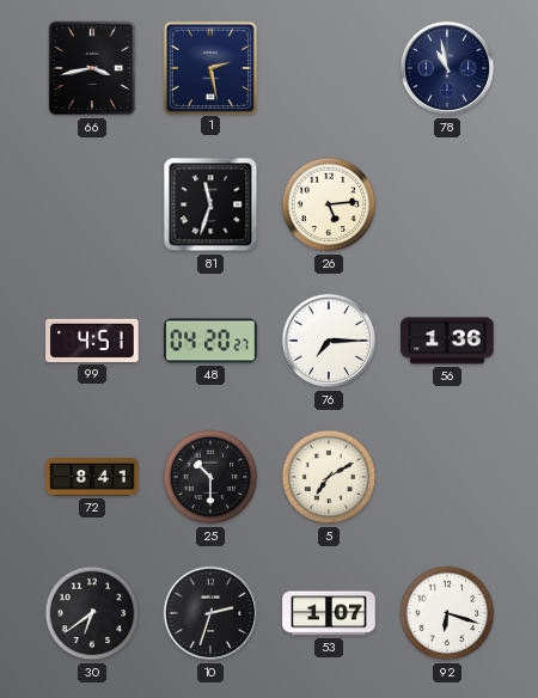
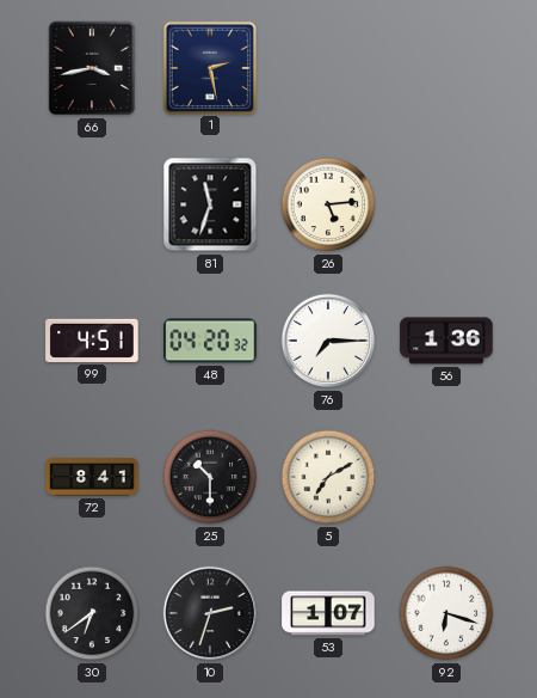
78: 10:58 -> none (447, 68)
48: 04:20:27 -> 04:20:32 (210, 341)
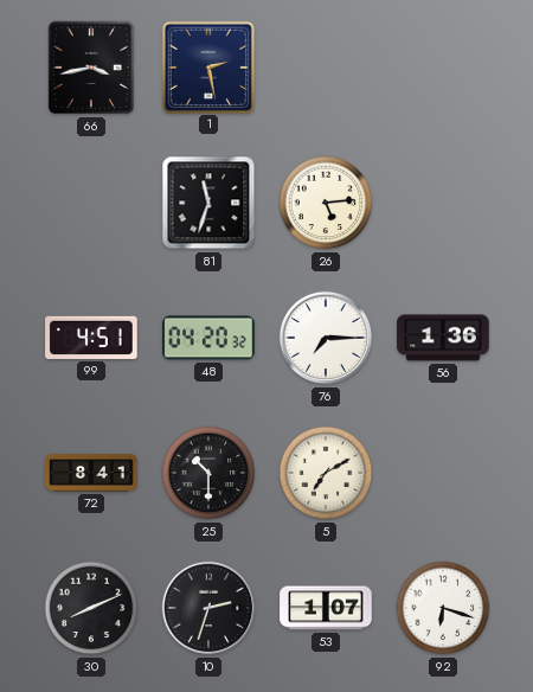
30: 6:39 -> 8:11 (91, 608)
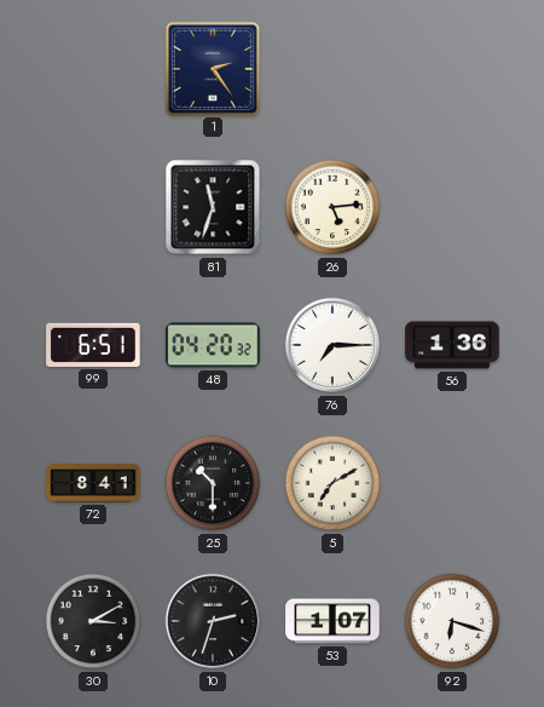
66: 3:43 -> none (91, 68)
1: 2:28 -> 2:24 (212, 68)
99: 4:51 -> 6:51 (93, 345)
30: 8:11 -> 3:10 (93, 621)
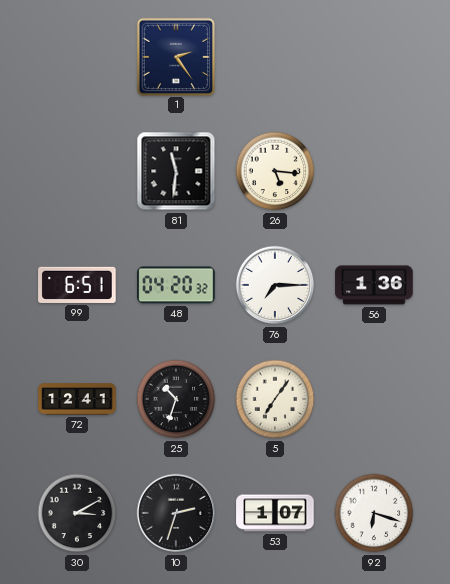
81: 11:33 -> 11:31 (176, 171)
26: 5:14 -> 5:16 (275, 171)
72: 8:41 -> 12:41 (77, 399)
25: 10:30 -> 10:33 (176, 399)
5: 7:10 -> 7:06 (275, 399)
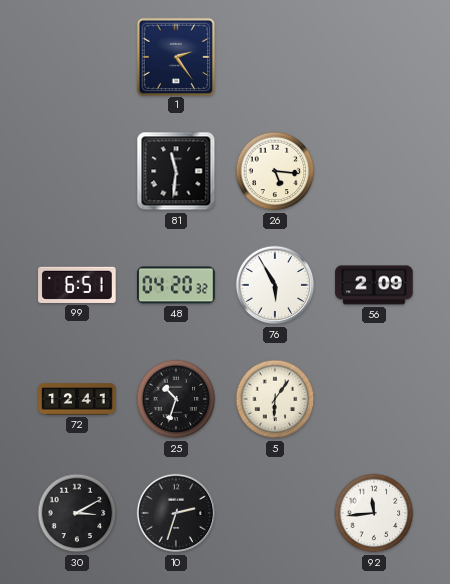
76: 7:15 -> 5:55 (275, 285)
56: 1:36 -> 2:09 (374, 285)
5: 7:06 -> 6:06 (275, 399)
53: 1:07 -> none (275, 513)
92: 6:18 -> 11:44 (374, 513)
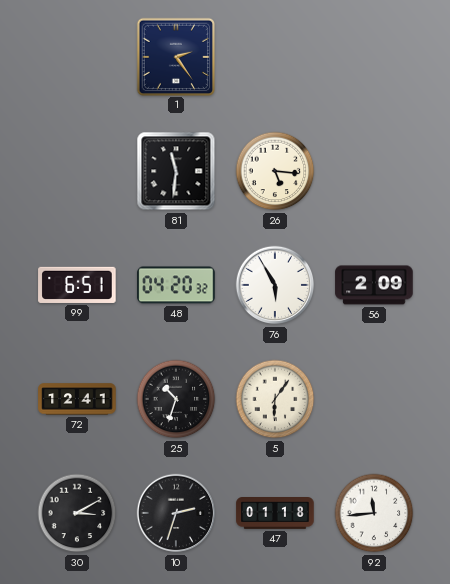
47: none -> 01:18 (275, 514)
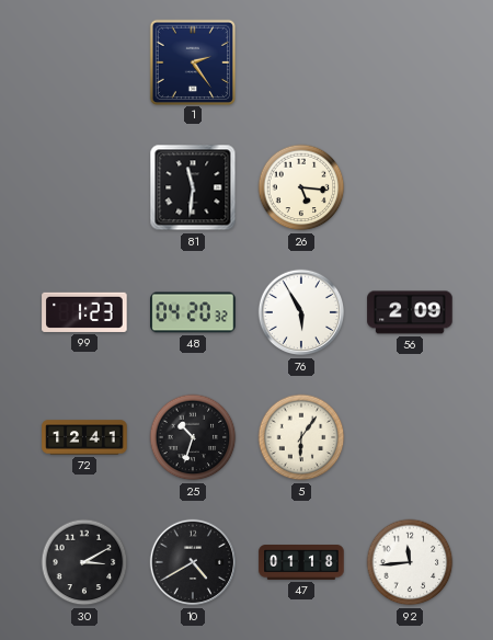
99: 6:51 -> 1:23 (84, 312)
10: 2:33 -> 4:40 (193, 562)
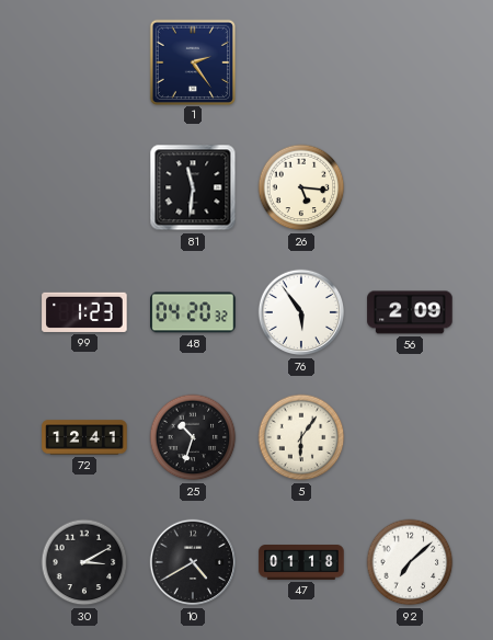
76: 5:55 -> 5:54 (301, 312)
92: 11:44 -> 7:08 (410, 562)
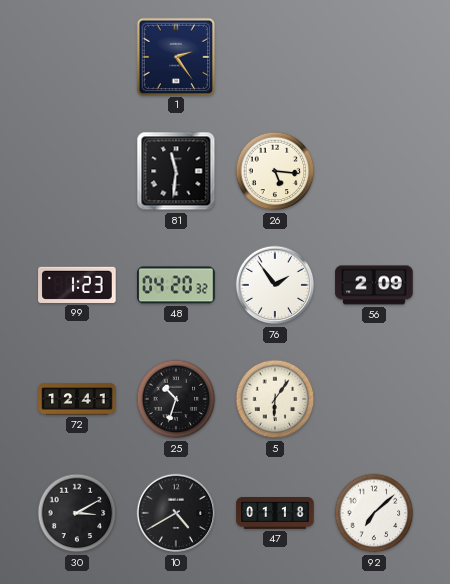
76: 5:54 -> 1:54 (275, 285)
